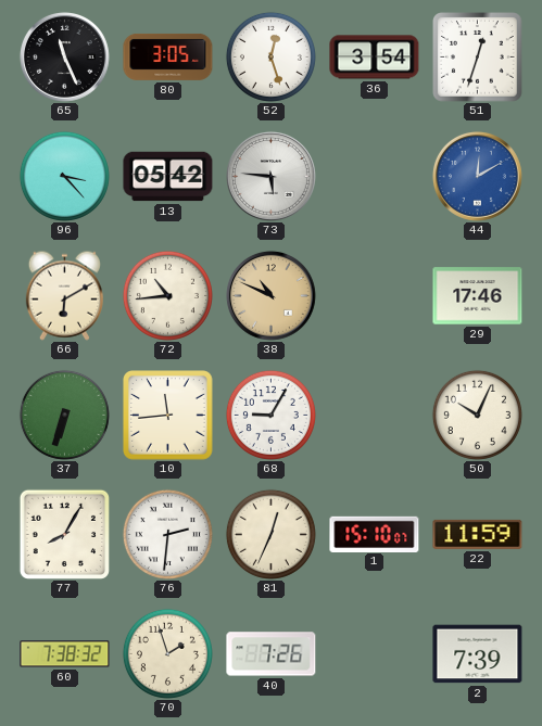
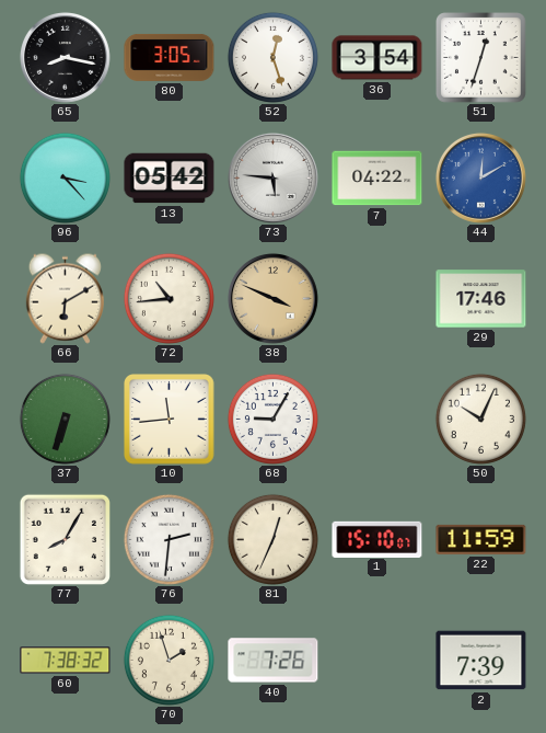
65: 11:26 -> 8:17 (65, 57)
7: none -> 04:22 (377, 179)
38: 10:49 -> 3:49 (272, 298)
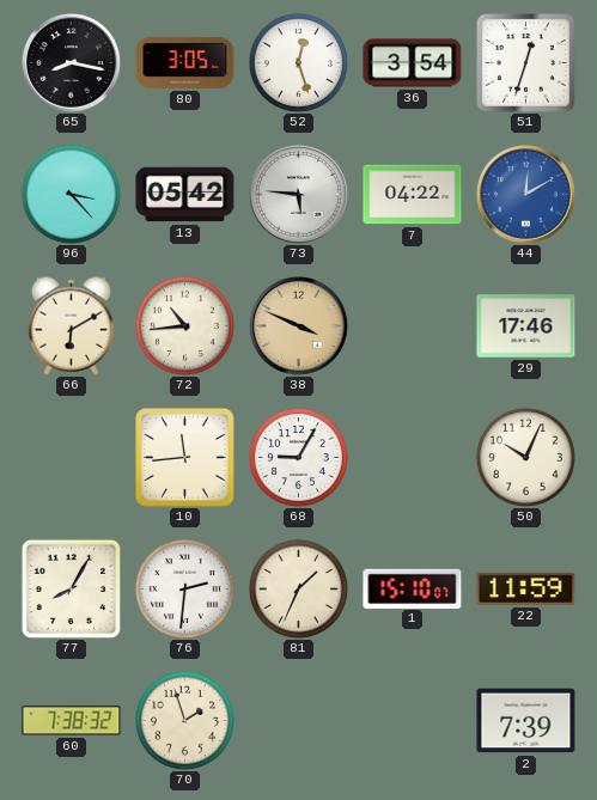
37: 6:33 -> none (65, 419)
81: 12:34 -> 1:34 (298, 588)
40: 7:26 -> none (274, 661)
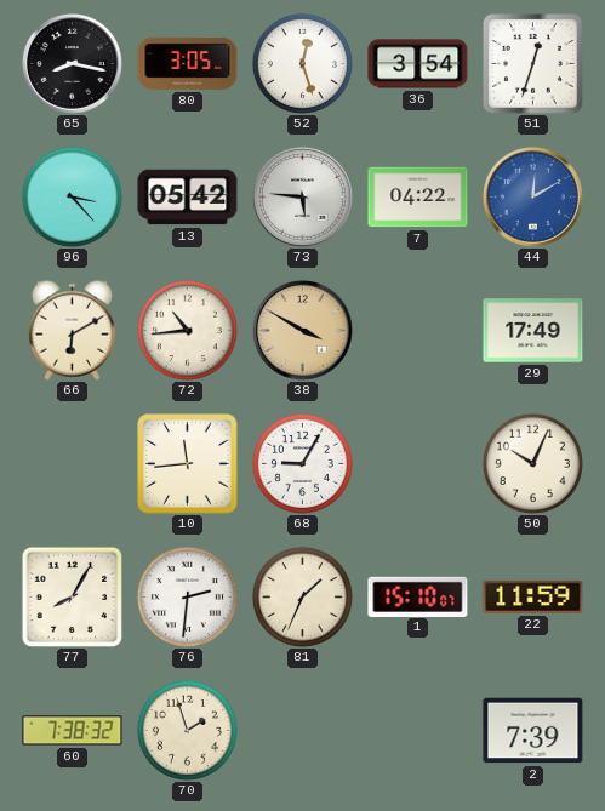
38: 3:49 -> 3:50 (302, 330)
29: 17:46 -> 17:49 (533, 331)
